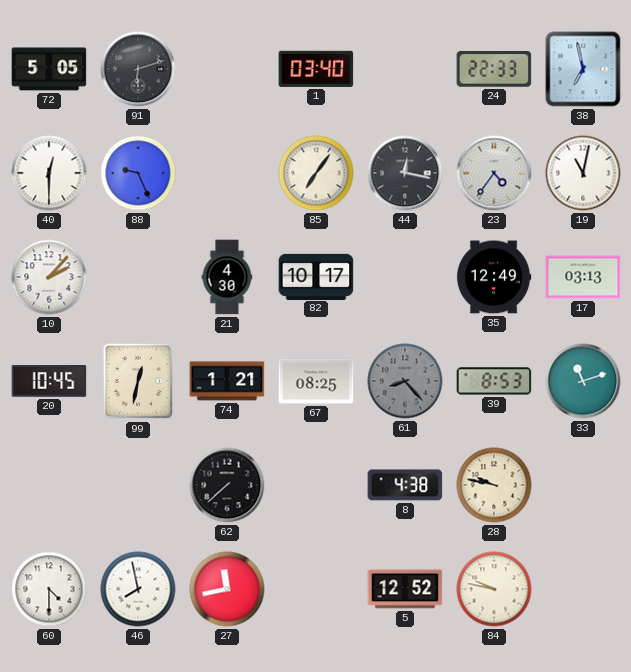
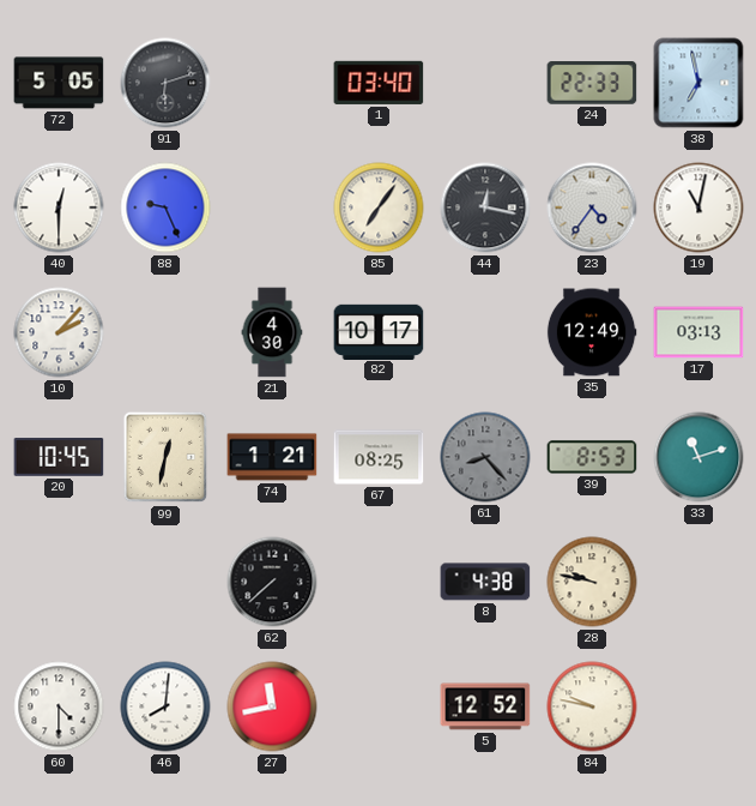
46: 7:58 -> 8:01 (165, 706)
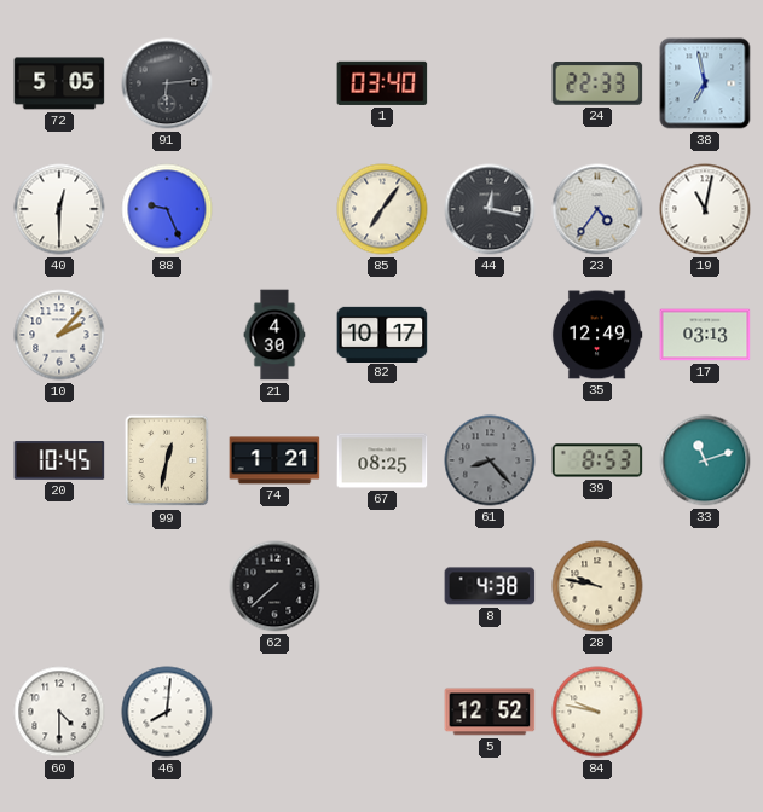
91: 6:12 -> 6:14 (167, 83)
27: 11:43 -> none (272, 706)
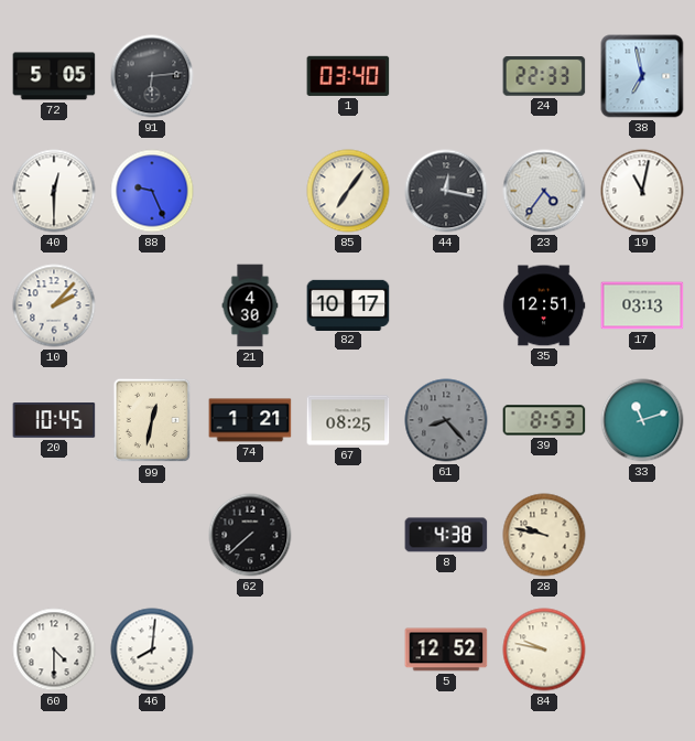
35: 12:49 -> 12:51 (544, 305)
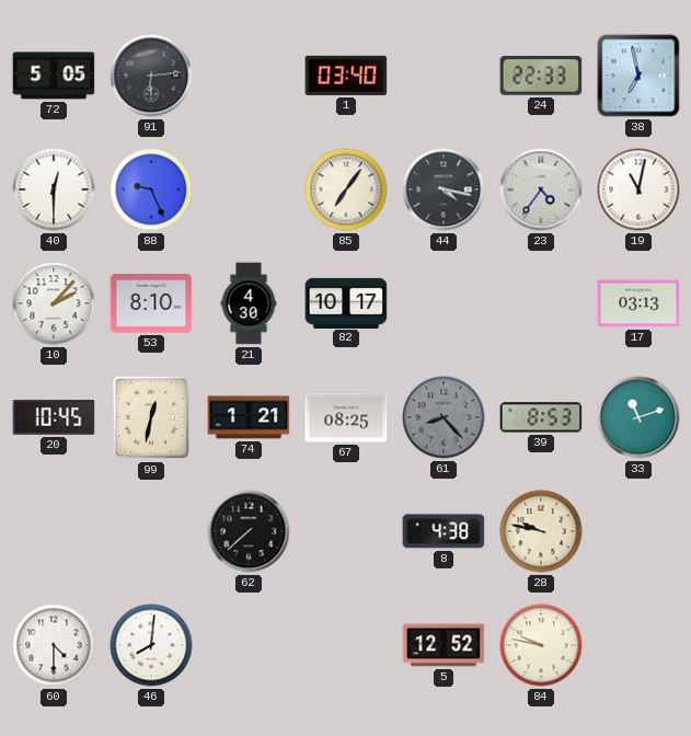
44: 12:17 -> 4:17 (444, 189)
53: none -> 8:10 (151, 304)
35: 12:51 -> none (544, 305)
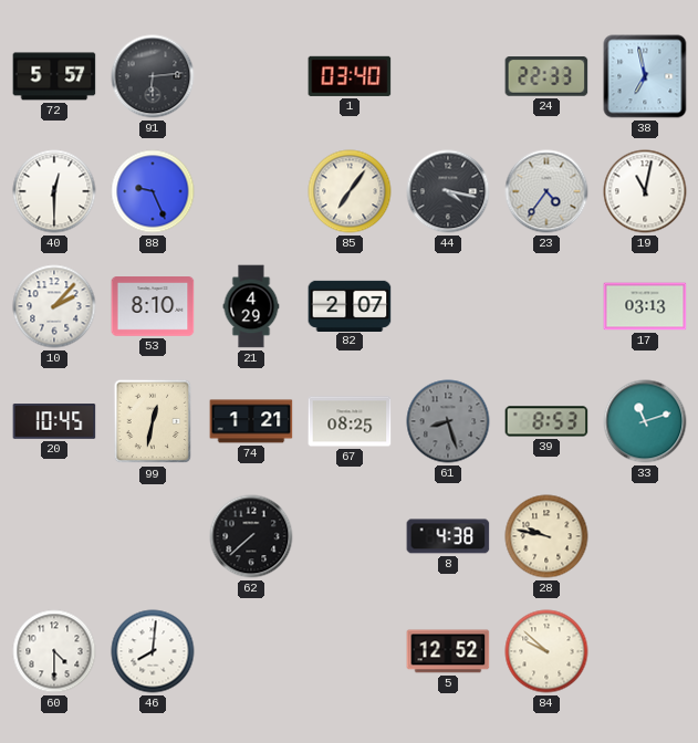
72: 5:05 -> 5:57 (54, 76)
21: 4:30 -> 4:29 (251, 306)
82: 10:17 -> 2:07 (350, 305)
61: 8:23 -> 8:27 (448, 421)
84: 9:47 -> 9:52 (546, 651)
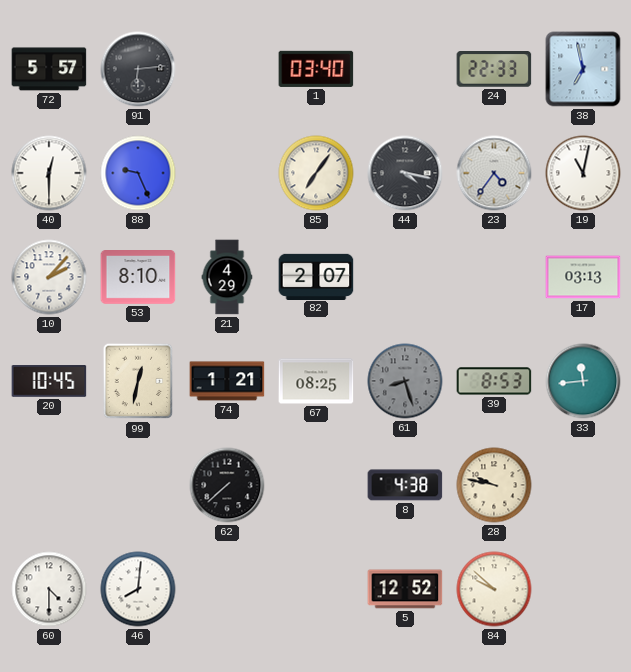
33: 11:12 -> 11:44 (583, 381)
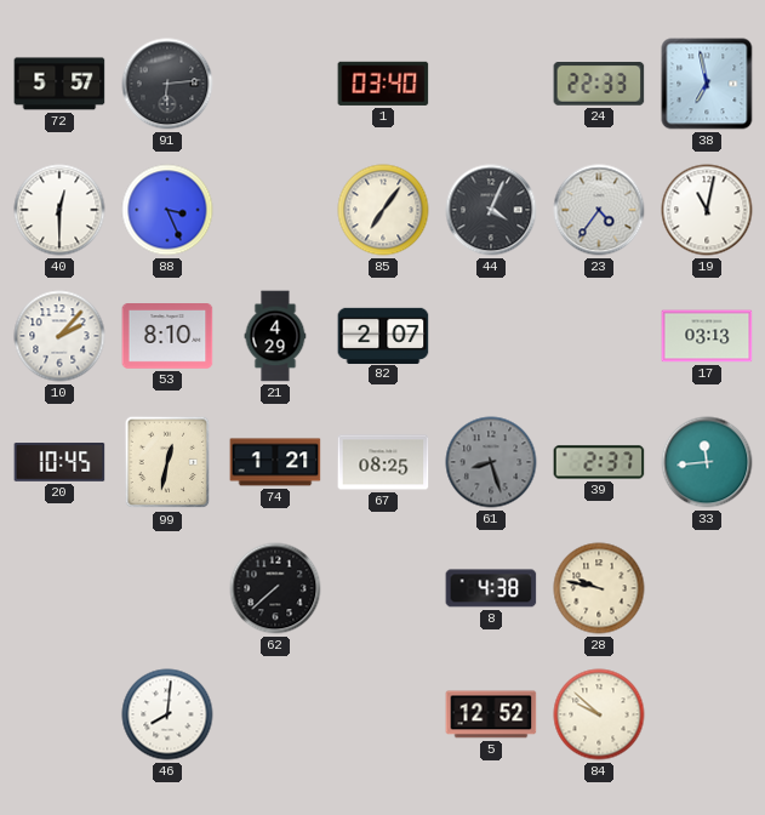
88: 9:26 -> 3:26 (167, 210)
44: 4:17 -> 4:04 (491, 210)
39: 8:53 -> 2:37 (599, 462)
60: 4:30 -> none (49, 589)
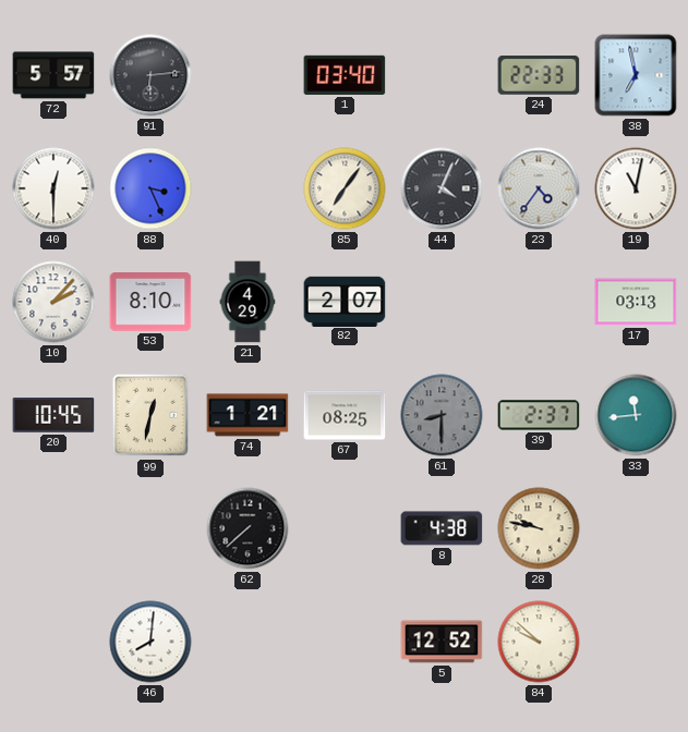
61: 8:27 -> 8:30 (442, 415)
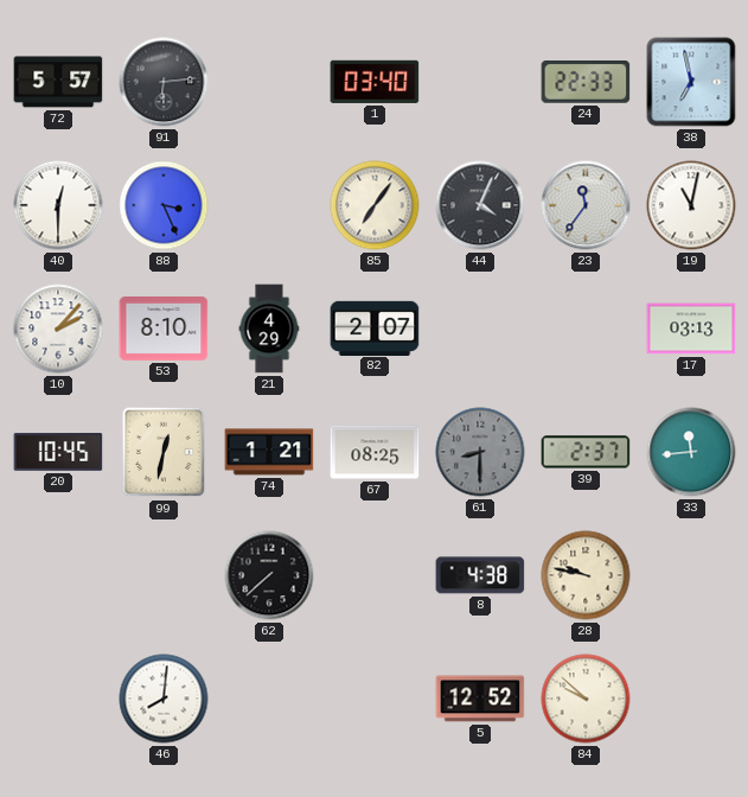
23: 4:36 -> 11:36 (586, 205)
